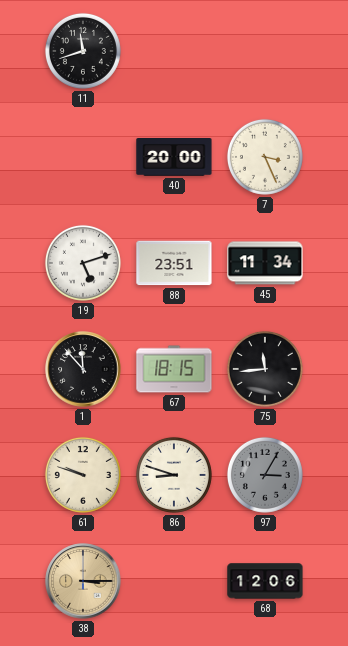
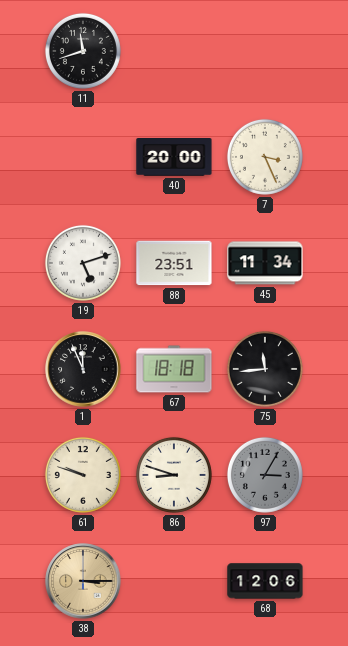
1: 11:53 -> 11:56 (83, 369)
67: 18:15 -> 18:18 (174, 369)
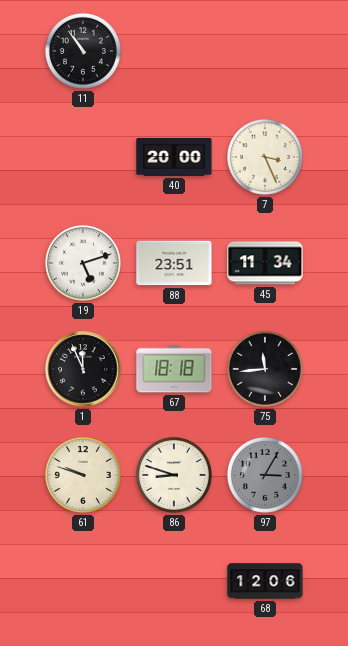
11: 11:42 -> 10:54 (83, 51)
38: 3:15 -> none (83, 581)
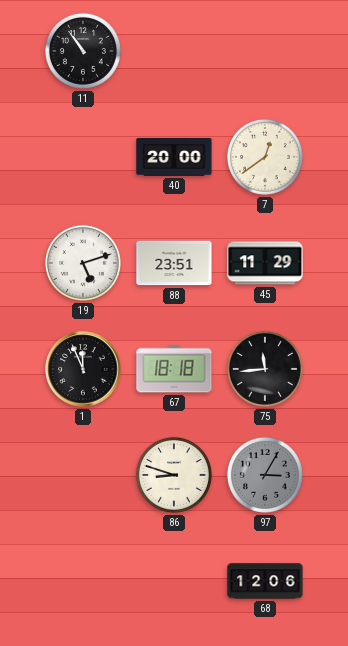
7: 3:26 -> 12:39 (265, 157)
45: 11:34 -> 11:29 (265, 263)
61: 9:48 -> none (83, 475)
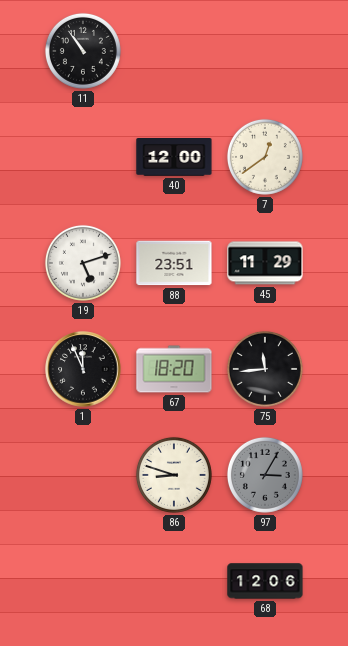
40: 20:00 -> 12:00 (174, 158)
67: 18:18 -> 18:20 (174, 369)
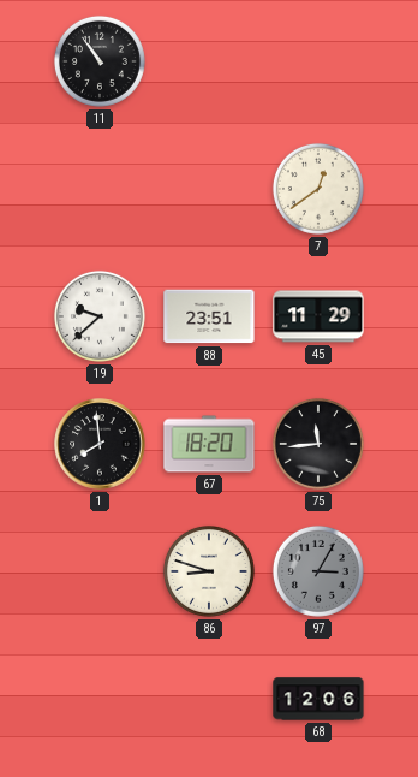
40: 12:00 -> none (174, 158)
19: 5:12 -> 9:38 (100, 316)
1: 11:56 -> 7:59 (100, 444)
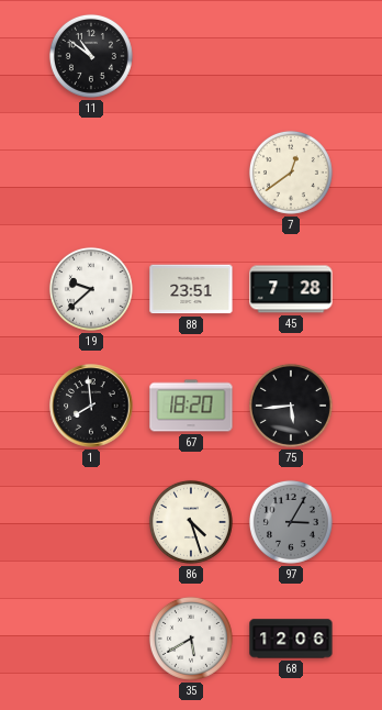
11: 10:54 -> 10:51 (91, 56)
45: 11:29 -> 7:28 (291, 289)
75: 11:44 -> 5:44 (291, 406)
86: 8:48 -> 4:27 (191, 522)
35: none -> 5:40 (191, 639)
